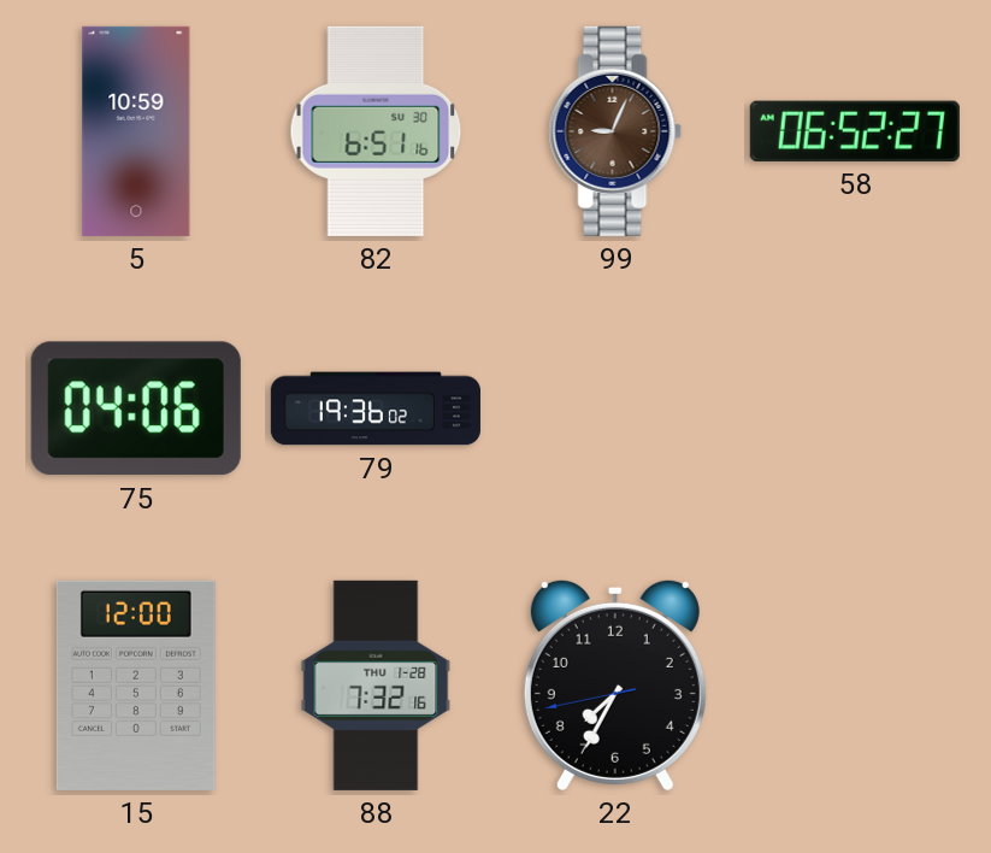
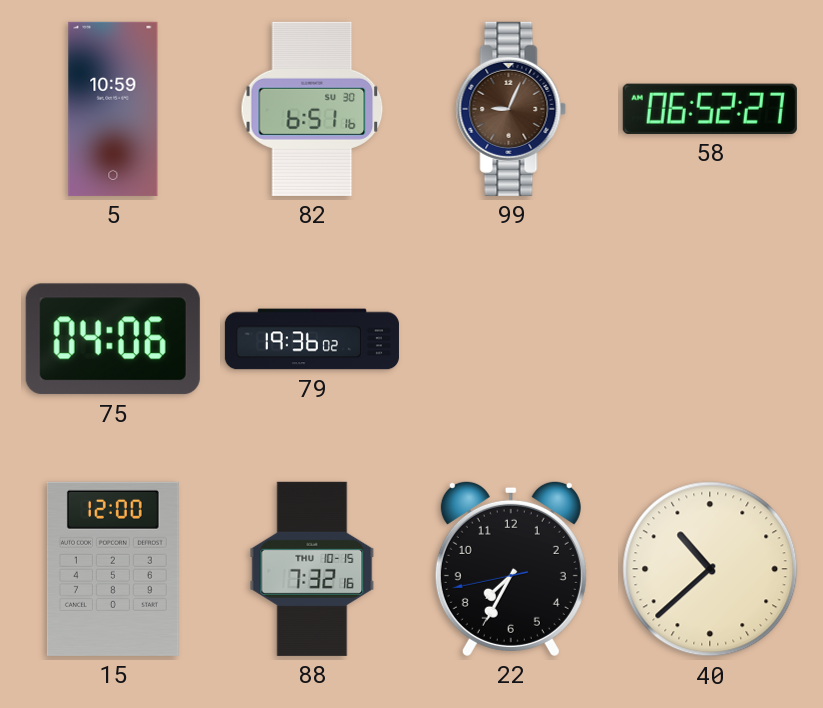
88 date: THU 1-28 -> THU 10-15 (312, 569)
40: none -> 10:38 (710, 569)
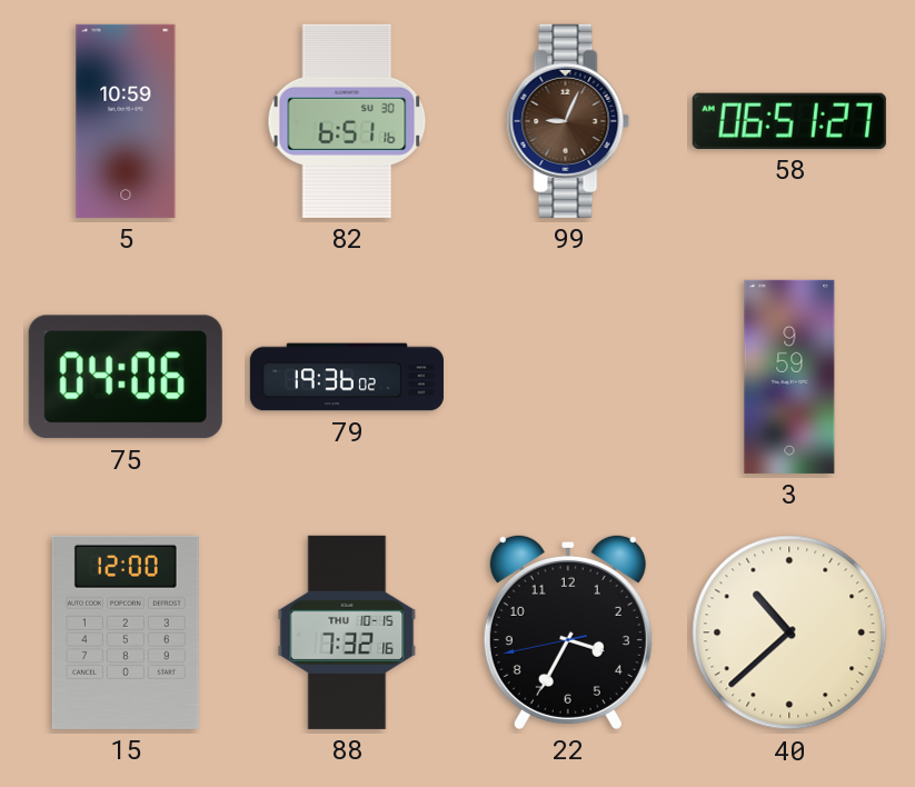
58: 06:52 -> 06:51 (789, 121)
3: none -> 9:59 (789, 377)
22: 7:34 -> 3:34 (568, 631)
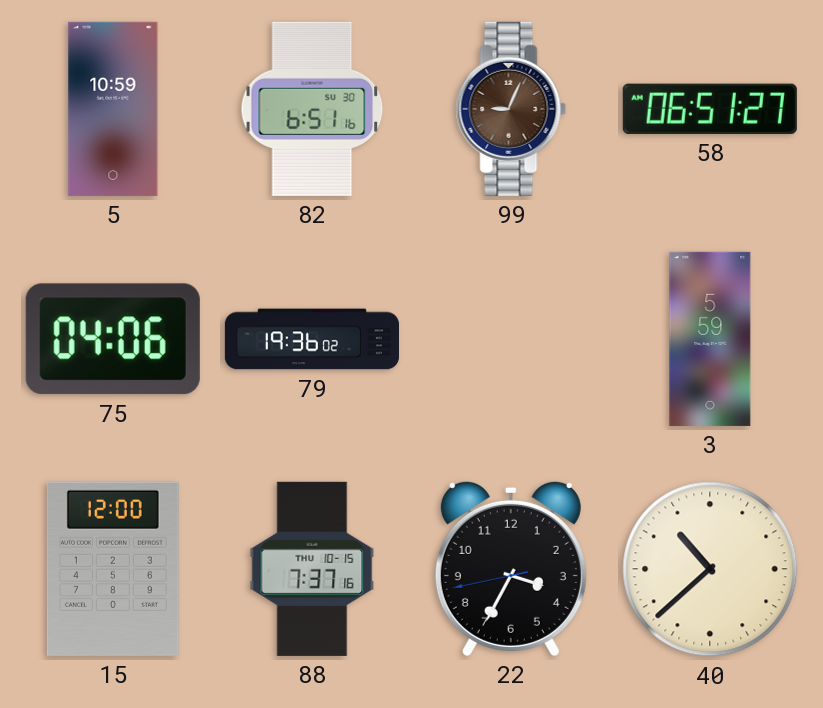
3: 9:59 -> 5:59 (710, 339)
88: 7:32 -> 7:37 (312, 569)
